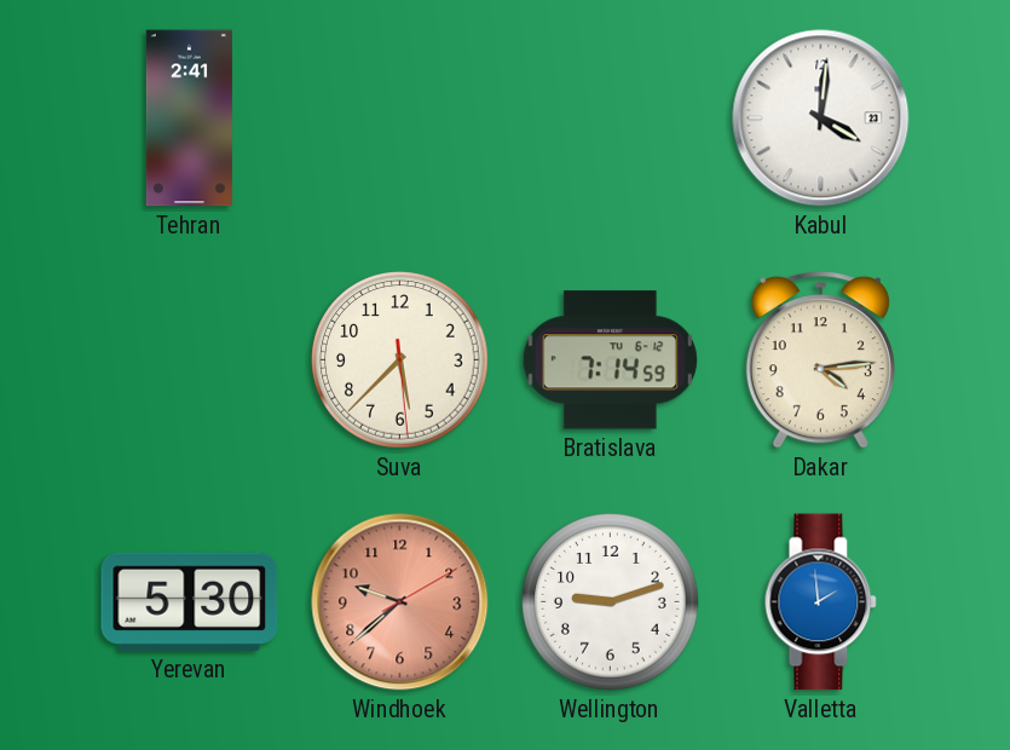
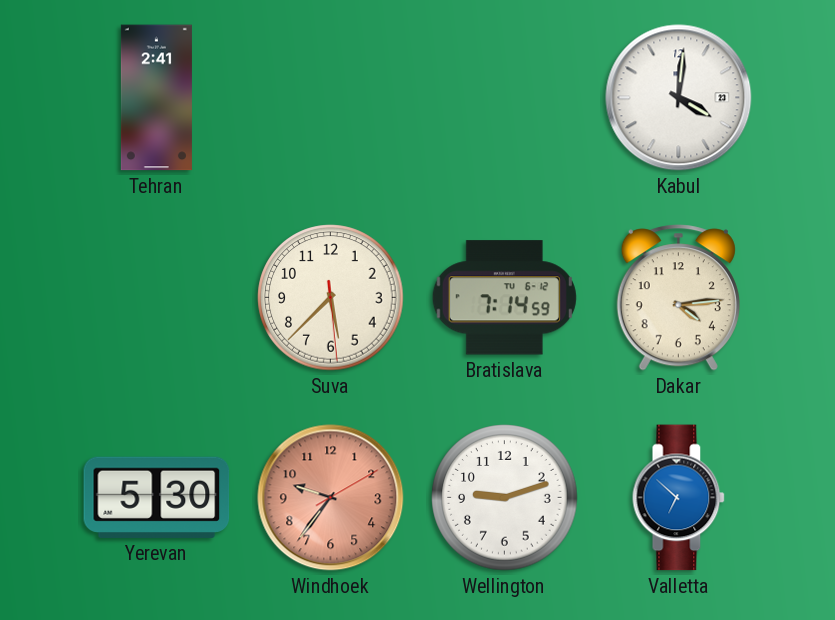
Windhoek: 9:38 -> 9:36 (331, 498)
Valletta: 1:59 -> 6:52 (679, 498)
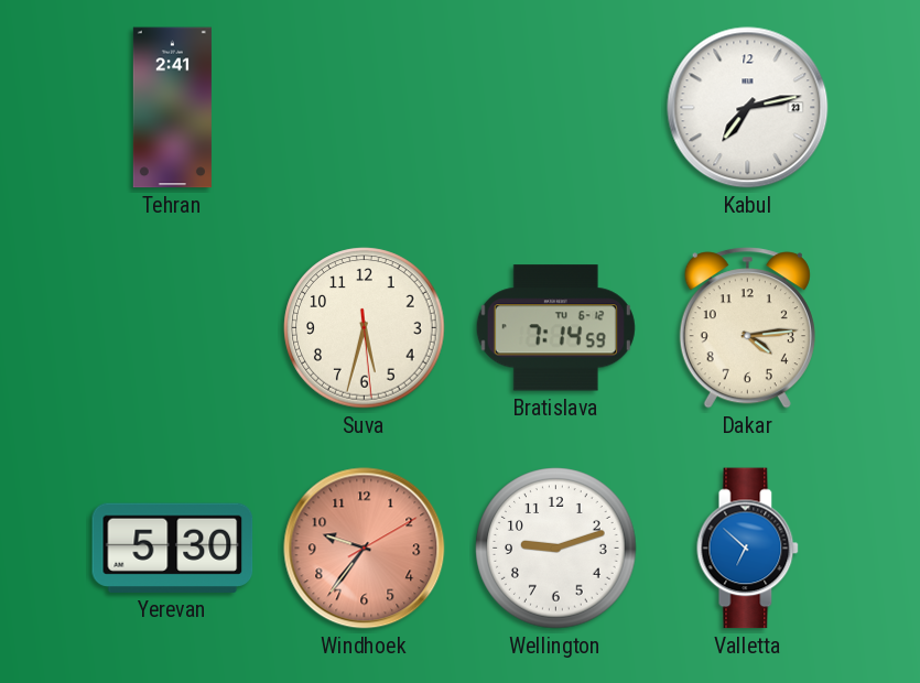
Kabul: 4:01 -> 7:13 (748, 108)
Suva: 5:37 -> 5:32 (365, 328)
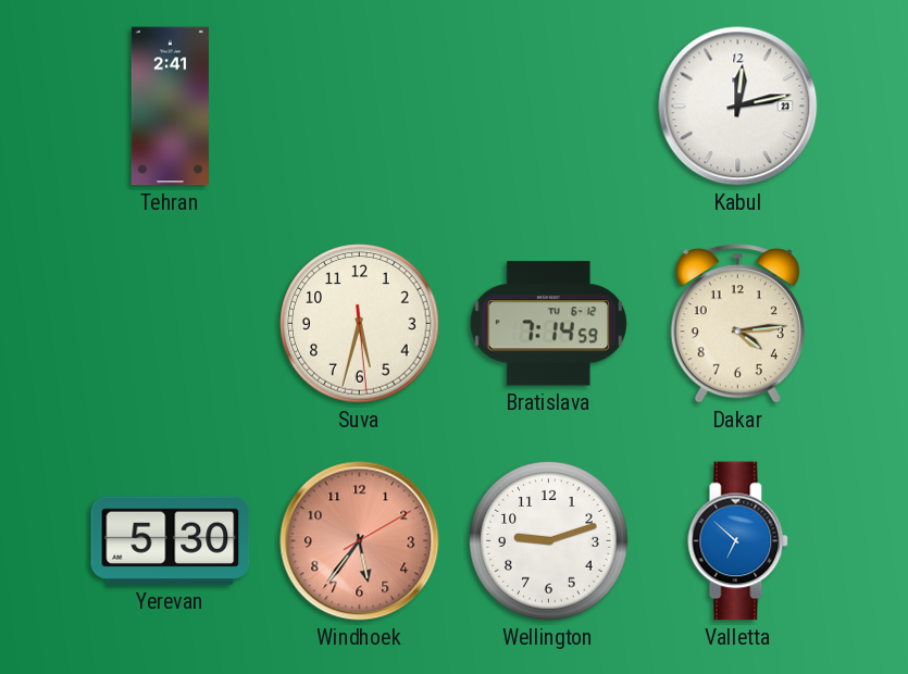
Kabul: 7:13 -> 12:13 (738, 107)
Windhoek: 9:36 -> 5:36 (360, 541)
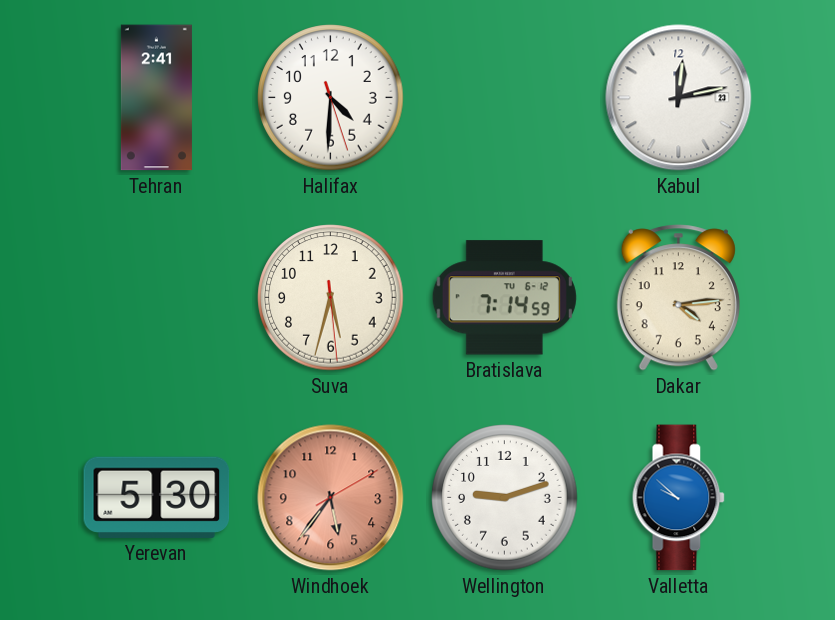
Halifax: none -> 4:30 (331, 98)
Valletta: 6:52 -> 9:52 (679, 498)
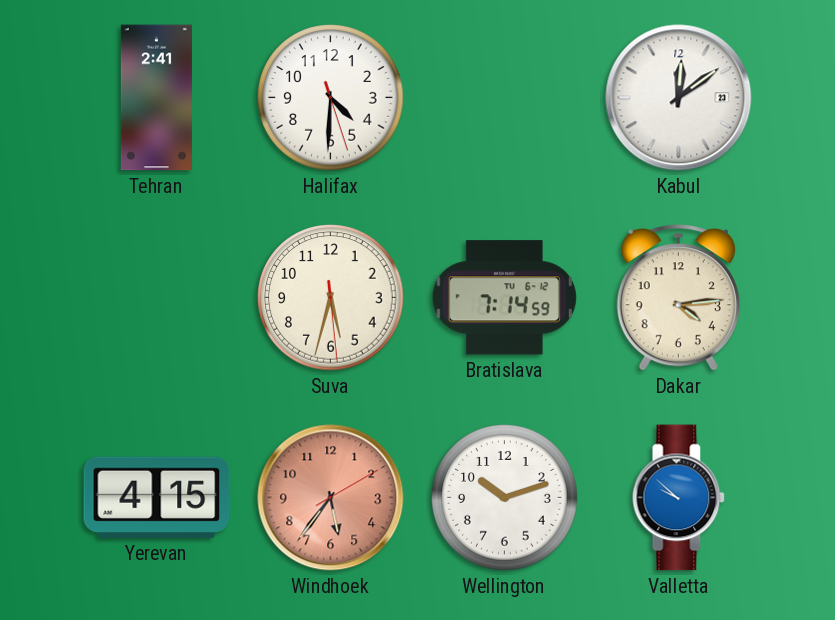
Kabul: 12:13 -> 12:09 (679, 98)
Yerevan: 5:30 -> 4:15 (157, 497)
Wellington: 9:12 -> 10:12 (505, 498)
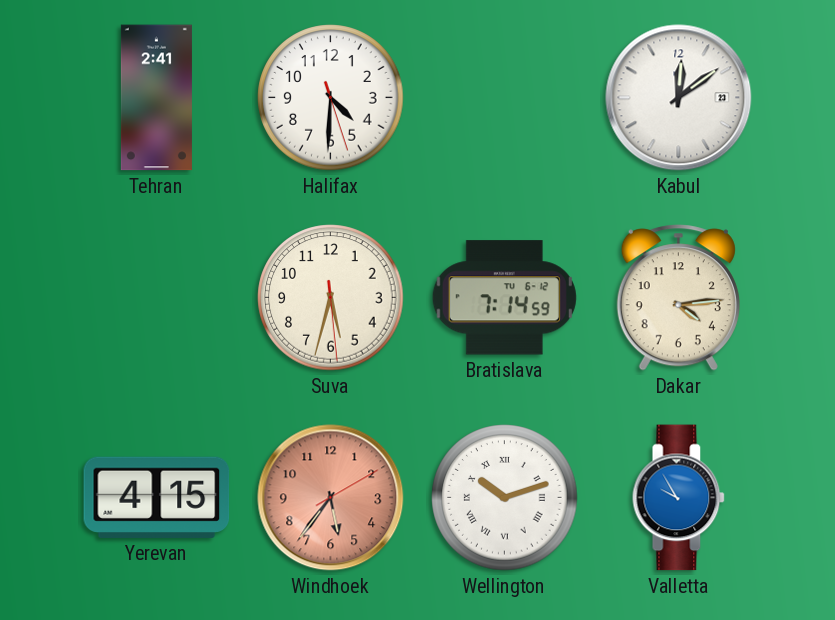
Wellington numerals: Arabic -> Roman (505, 498)
Valletta: 9:52 -> 9:55 (679, 498)
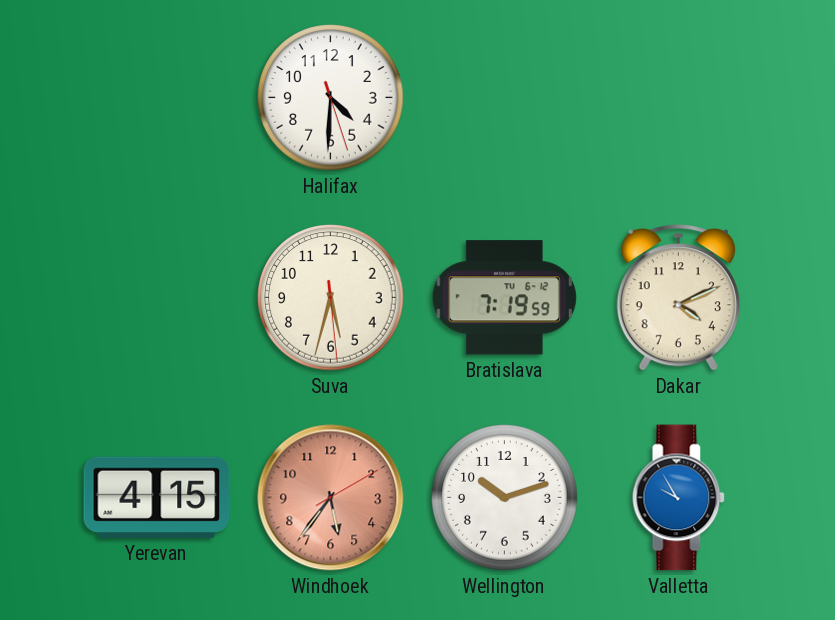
Tehran: 2:41 -> none (156, 98)
Kabul: 12:09 -> none (679, 98)
Bratislava: 7:14 -> 7:19 (504, 298)
Dakar: 4:14 -> 4:11 (678, 298)
Wellington numerals: Roman -> Arabic (505, 498)
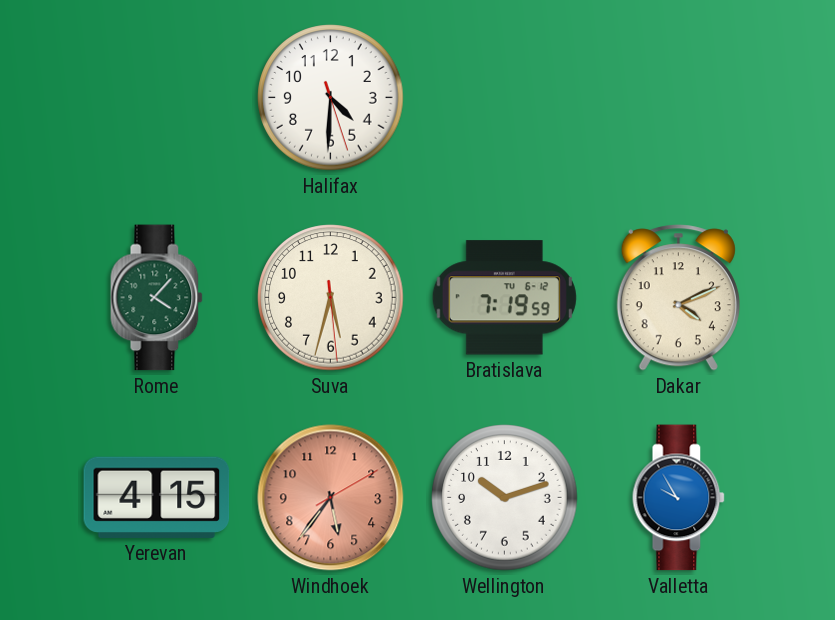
Rome: none -> 4:07 (157, 298)
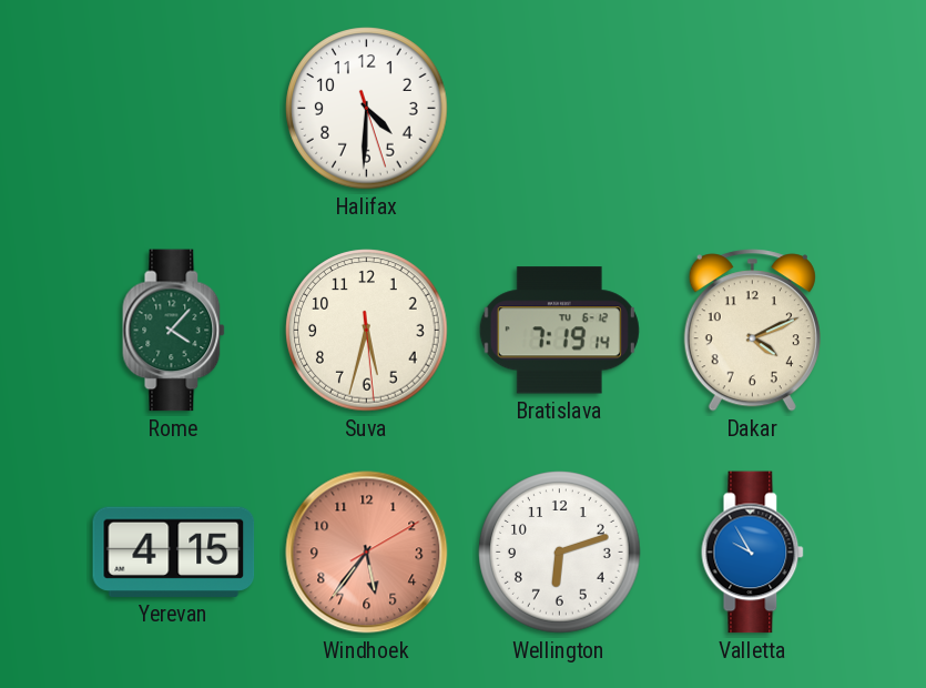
Bratislava: 7:19:59 -> 7:19:14 (559, 331)
Wellington: 10:12 -> 6:12 (560, 553)
